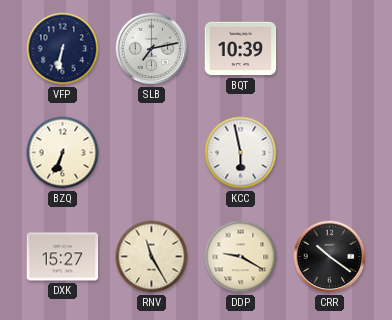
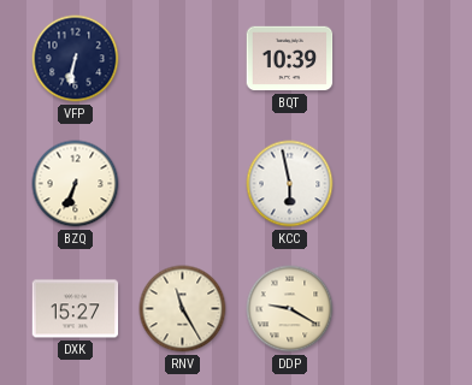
SLB: 7:13 -> none (152, 49)
CRR: 10:21 -> none (330, 257)
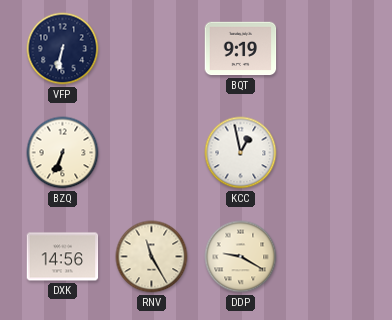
BQT: 10:39 -> 9:19 (241, 49)
KCC: 5:58 -> 12:58 (241, 153)
DXK: 15:27 -> 14:56 (63, 257)
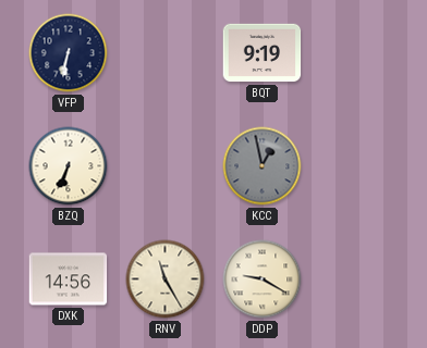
KCC dial: white -> grey (263, 166)
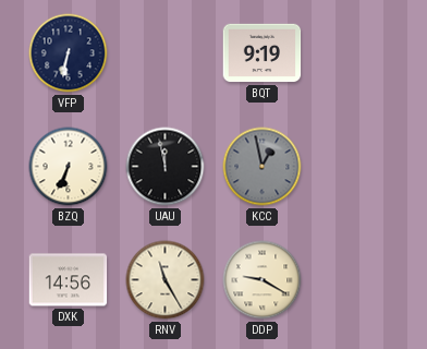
UAU: none -> 11:58 (166, 167)
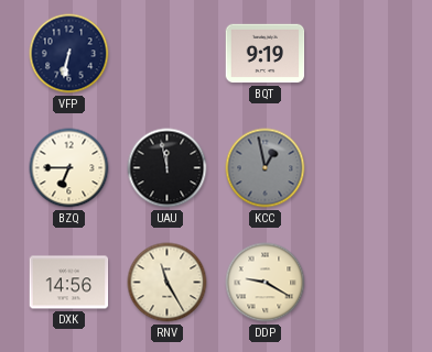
BZQ: 6:34 -> 6:45 (69, 168)
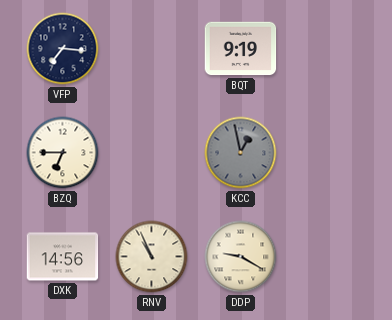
VFP: 6:32 -> 7:16 (63, 49)
UAU: 11:58 -> none (168, 168)
RNV: 11:25 -> 10:56 (152, 257)
